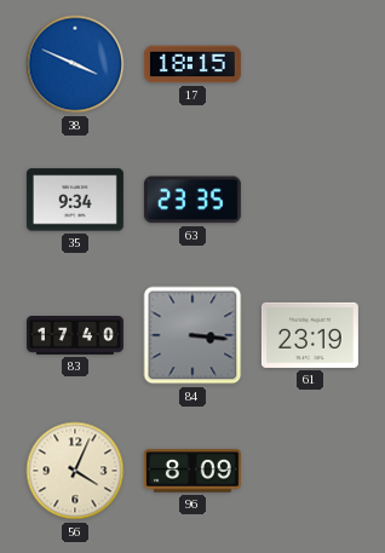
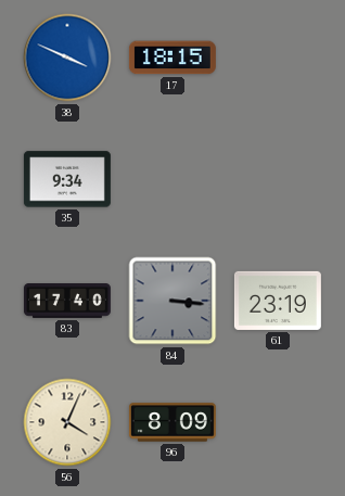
63: 23:35 -> none (192, 200)
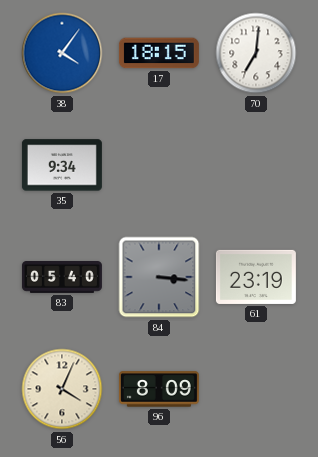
38: 3:49 -> 4:06 (62, 53)
70: none -> 7:01 (256, 53)
83: 17:40 -> 05:40 (62, 278)
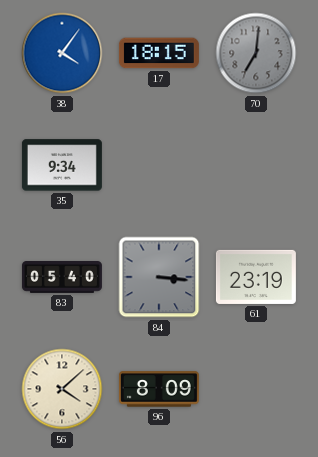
70 dial: white -> grey (256, 53)
56: 4:04 -> 4:08 (62, 389)
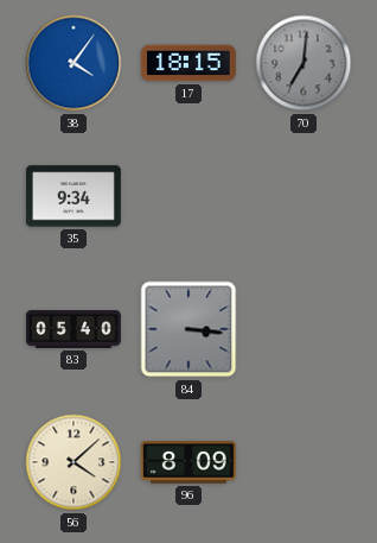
61: 23:19 -> none (256, 277)
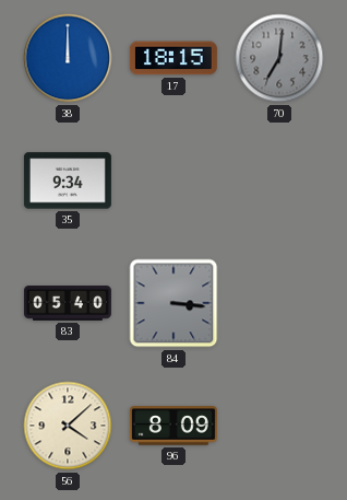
38: 4:06 -> 12:00 (68, 58)
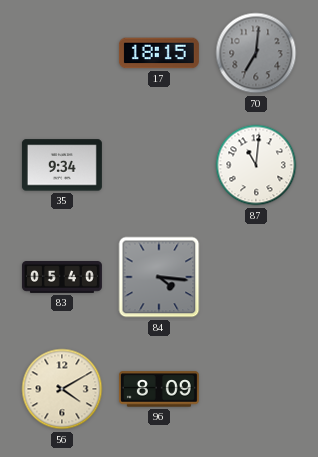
38: 12:00 -> none (68, 58)
87: none -> 11:01 (256, 165)
84: 3:16 -> 4:16 (159, 277)
56: 4:08 -> 4:10 (62, 389)
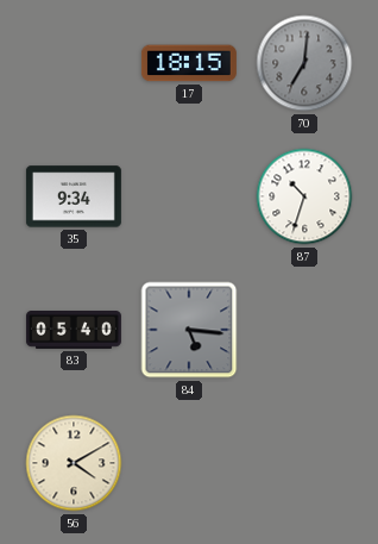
87: 11:01 -> 10:33 (304, 196)
84: 4:16 -> 5:16 (189, 330)
96: 8:09 -> none (159, 389)
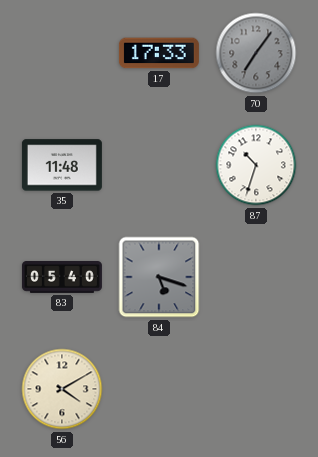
17: 18:15 -> 17:33 (159, 53)
70: 7:01 -> 7:06 (256, 53)
35: 9:34 -> 11:48 (62, 165)
84: 5:16 -> 5:18 (159, 277)
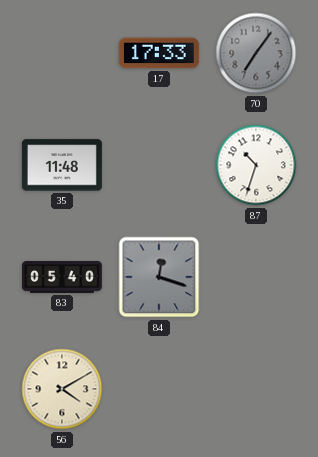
84: 5:18 -> 12:18 (159, 277)
